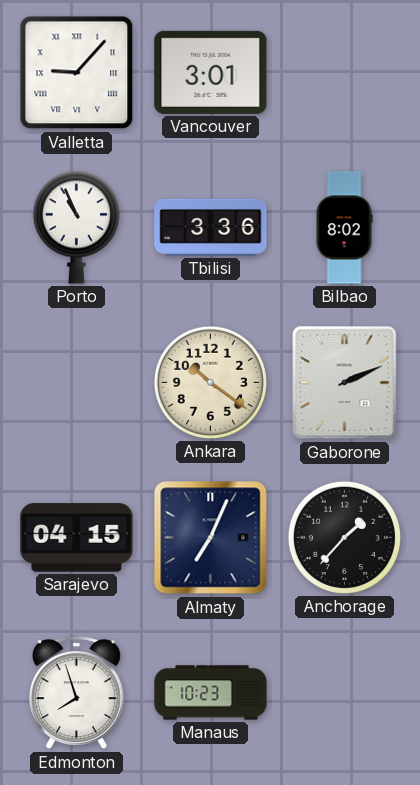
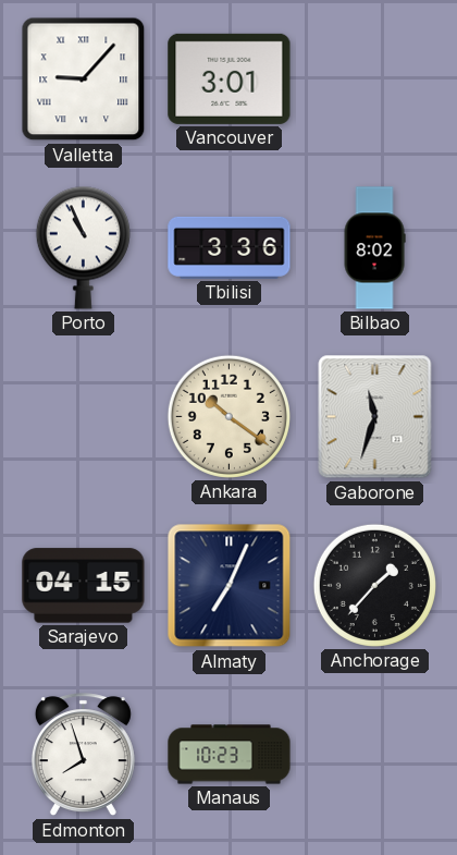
Gaborone: 2:11 -> 11:33 (375, 417)
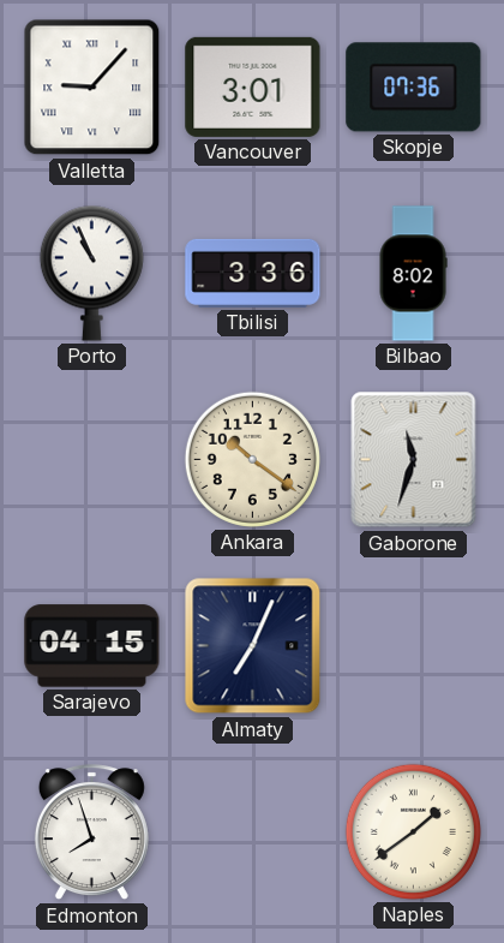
Skopje: none -> 07:36 (414, 88)
Anchorage: 1:37 -> none (374, 585)
Manaus: 10:23 -> none (230, 755)
Naples: none -> 1:39 (413, 831)
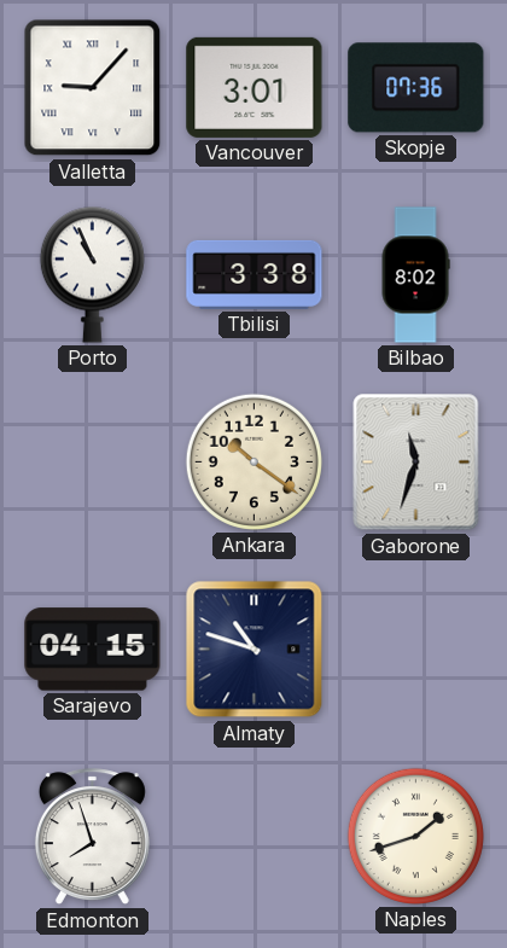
Tbilisi: 3:36 -> 3:38 (255, 274)
Almaty: 7:04 -> 10:48 (255, 650)
Naples: 1:39 -> 1:42 (415, 836)
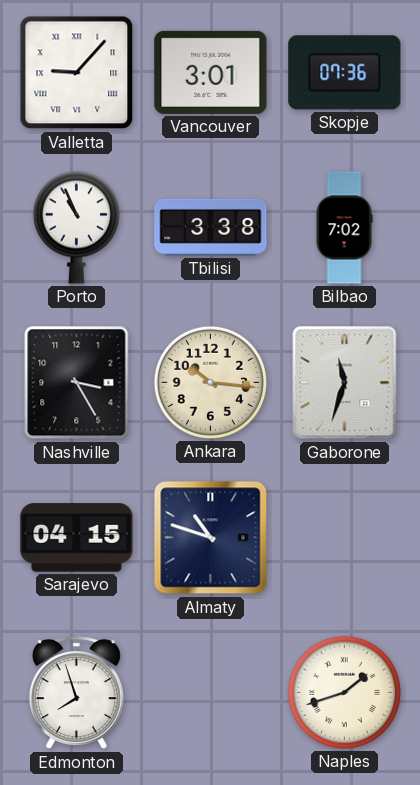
Bilbao: 8:02 -> 7:02 (344, 228)
Nashville: none -> 3:25 (77, 383)
Ankara: 10:21 -> 10:16 (210, 382)
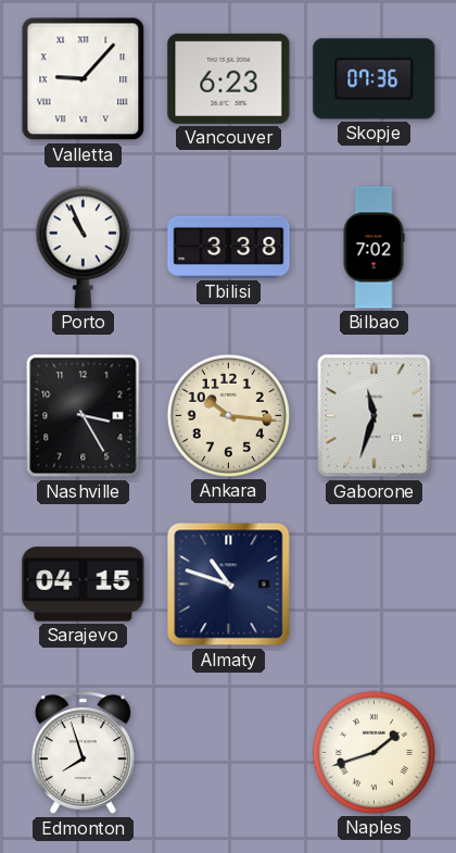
Vancouver: 3:01 -> 6:23 (229, 78)
